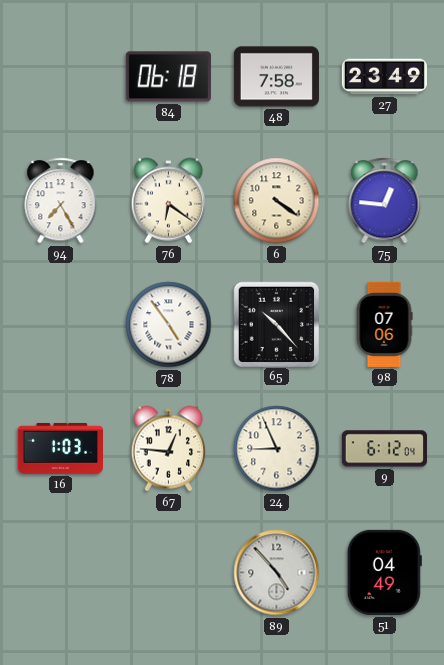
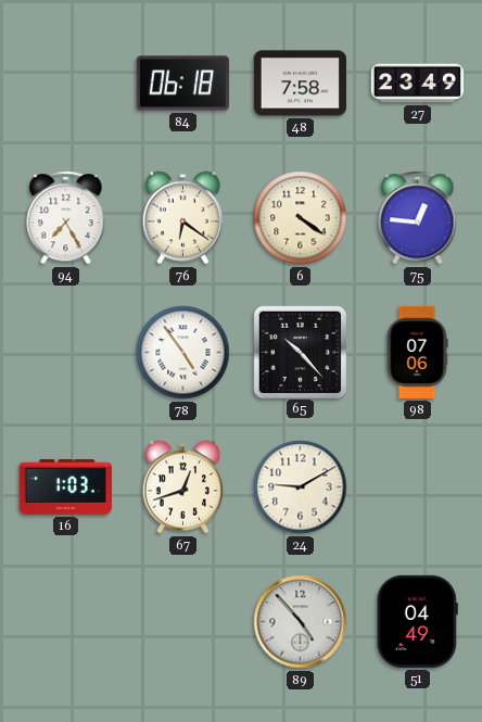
67: 12:46 -> 12:42 (183, 487)
24: 8:56 -> 9:10 (301, 487)
9: 6:12 -> none (384, 449)
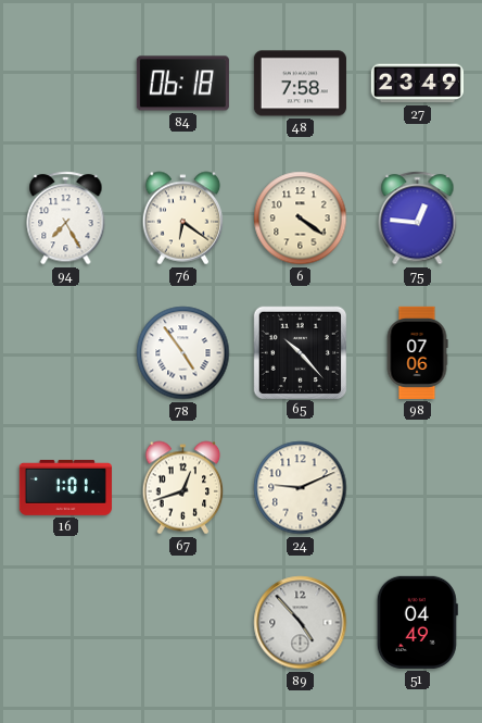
16: 1:03 -> 1:01 (65, 487)
24: 9:10 -> 9:11 (301, 488)
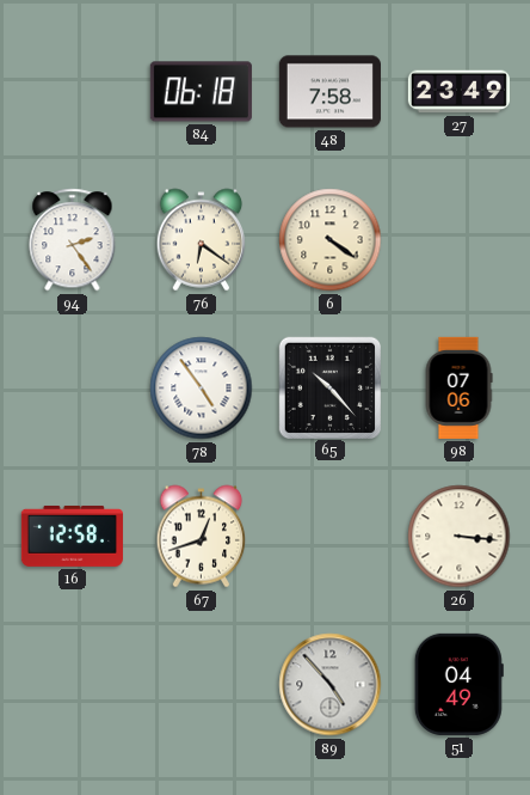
94: 7:25 -> 2:24 (73, 240)
75: 12:46 -> none (418, 219)
16: 1:01 -> 12:58 (72, 536)
24: 9:11 -> none (301, 488)
26: none -> 3:16 (460, 537)
